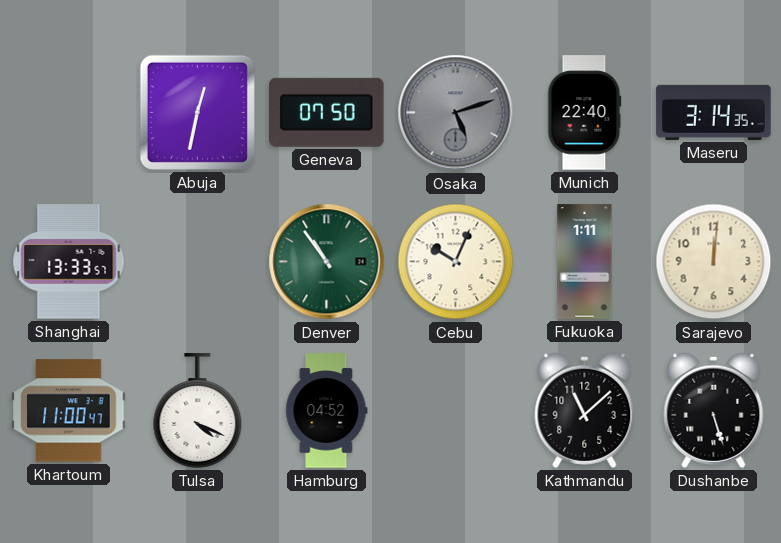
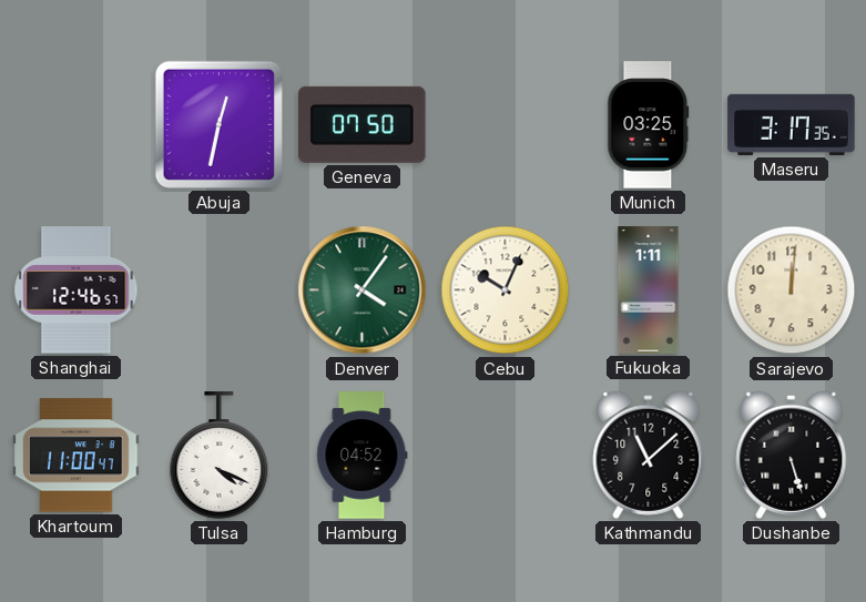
Osaka: 5:12 -> none (456, 113)
Munich: 22:40 -> 03:25 (649, 125)
Maseru: 3:14 -> 3:17 (792, 124)
Shanghai: 13:33 -> 12:46 (77, 290)
Denver: 10:54 -> 4:06 (363, 290)
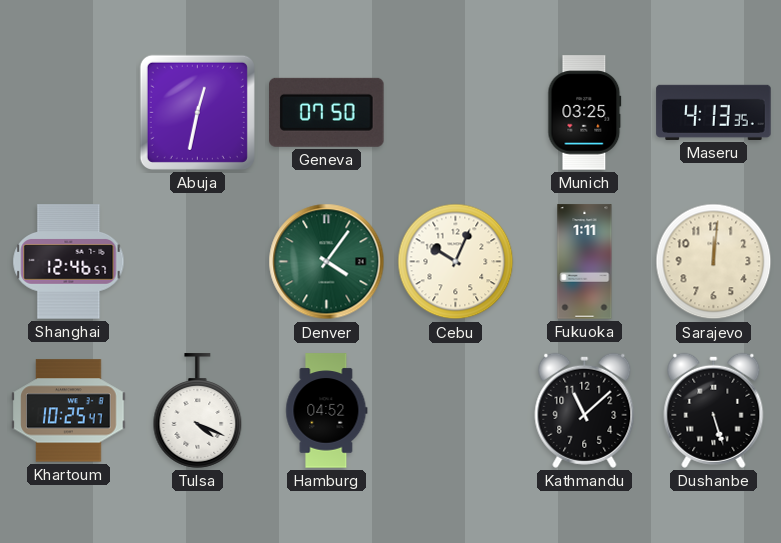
Maseru: 3:17 -> 4:13 (714, 112)
Khartoum: 11:00 -> 10:25 (69, 411)
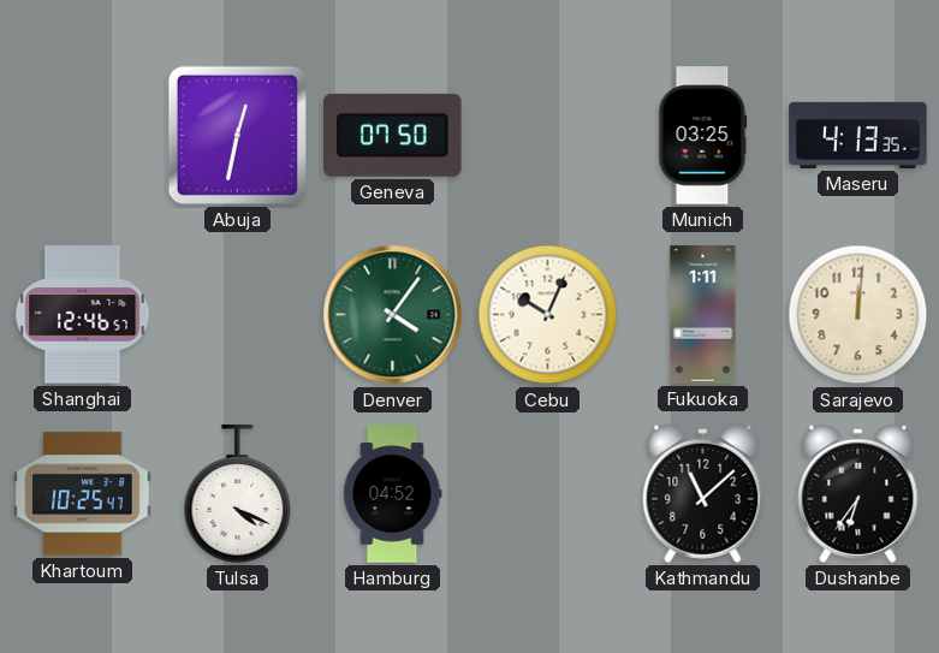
Dushanbe: 5:27 -> 6:36 (858, 493)
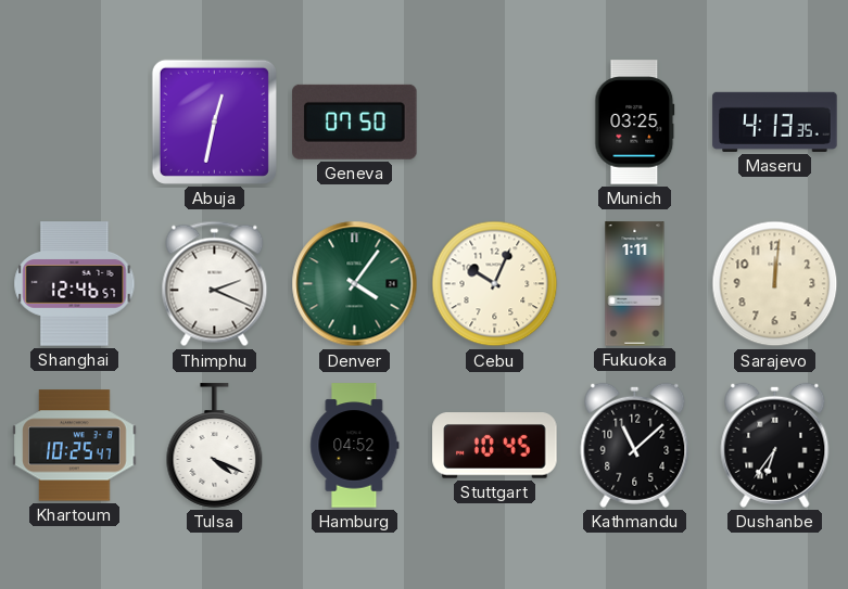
Thimphu: none -> 2:19 (215, 284)
Stuttgart: none -> 10:45 (495, 446)
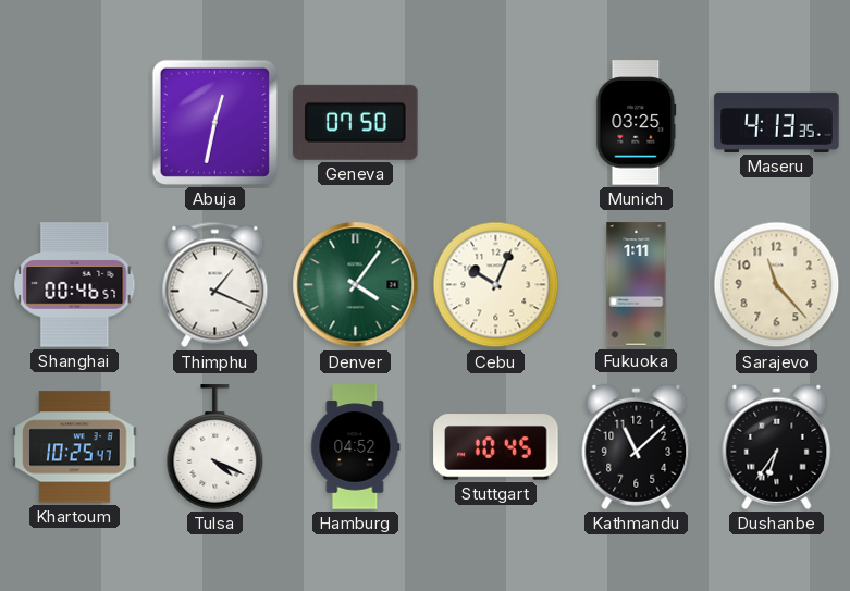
Shanghai: 12:46 -> 00:46 (75, 285)
Thimphu: 2:19 -> 1:19 (215, 285)
Sarajevo: 12:01 -> 11:23 (777, 285)
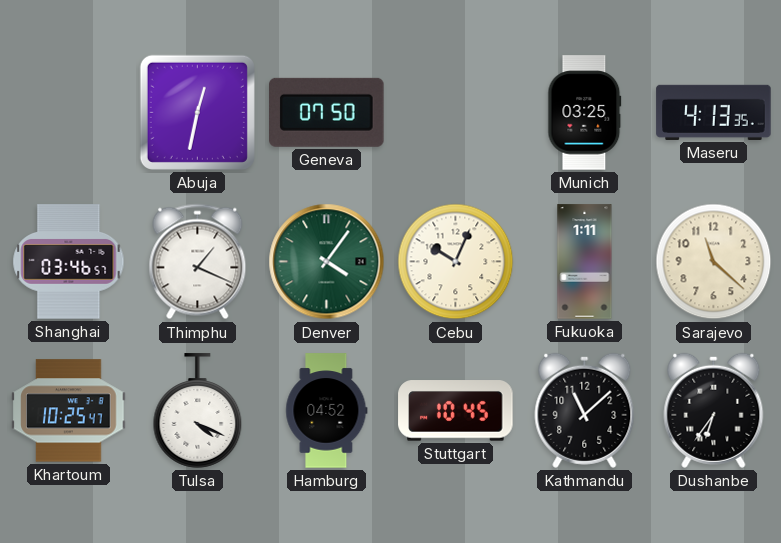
Shanghai: 00:46 -> 03:46 (69, 262)
Sarajevo: 11:23 -> 11:22 (714, 262)
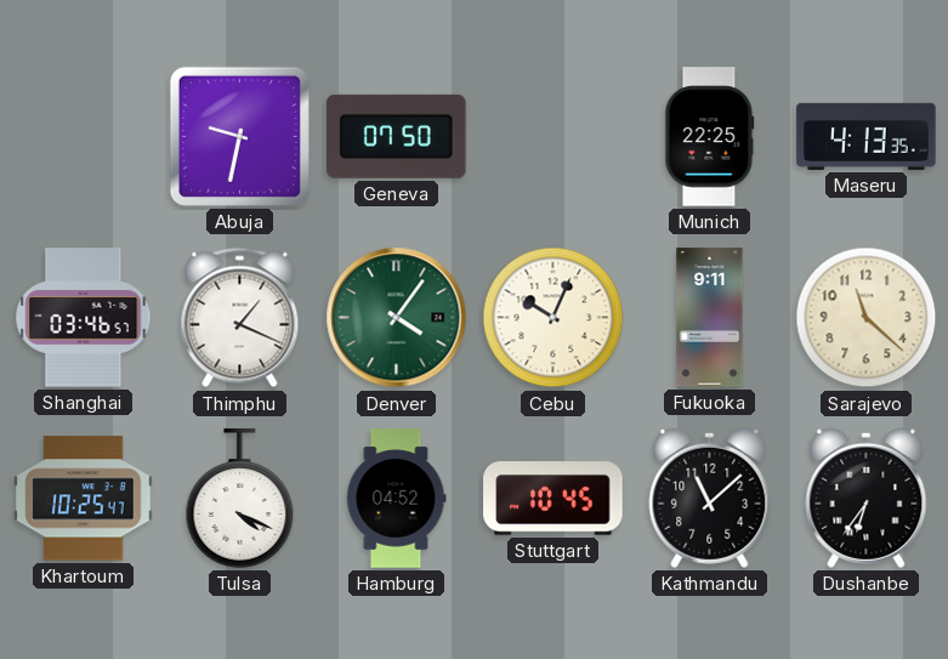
Abuja: 12:32 -> 9:32 (239, 136)
Munich: 03:25 -> 22:25 (710, 137)
Fukuoka: 1:11 -> 9:11 (710, 318)
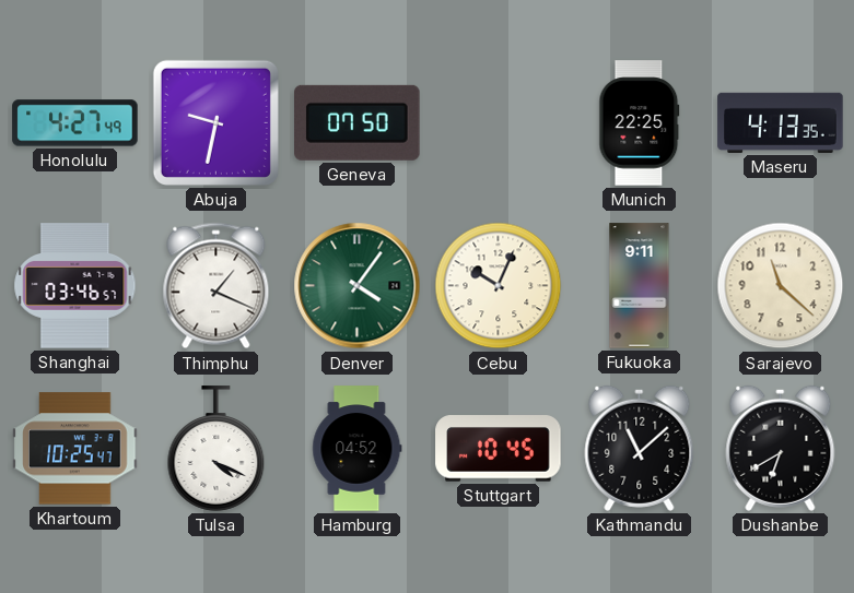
Honolulu: none -> 4:27 (75, 123)
Dushanbe: 6:36 -> 6:40 (781, 448)
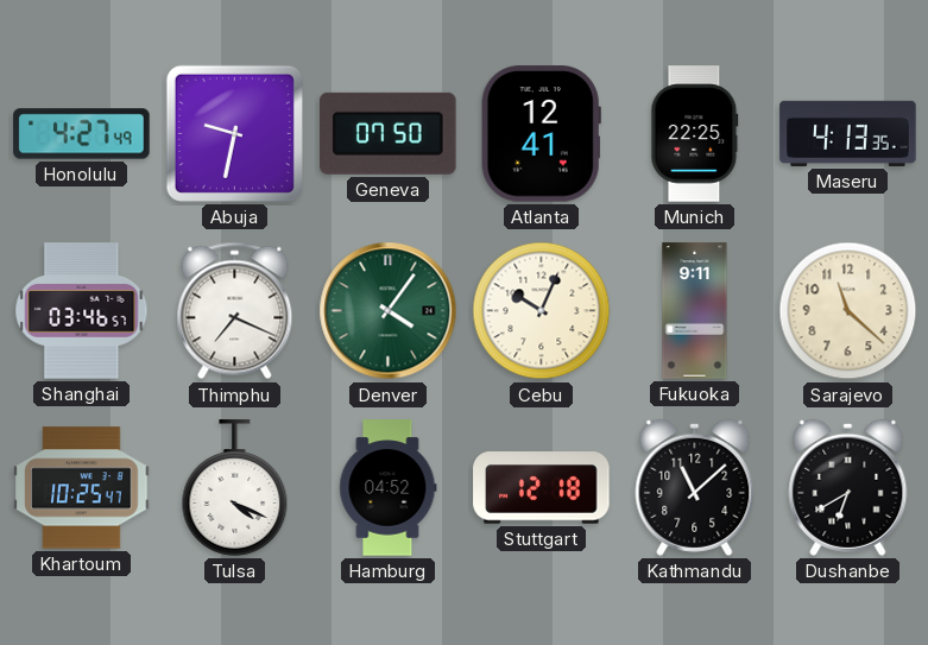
Atlanta: none -> 12:41 (541, 134)
Thimphu: 1:19 -> 7:19 (235, 311)
Stuttgart: 10:45 -> 12:18 (542, 488)
